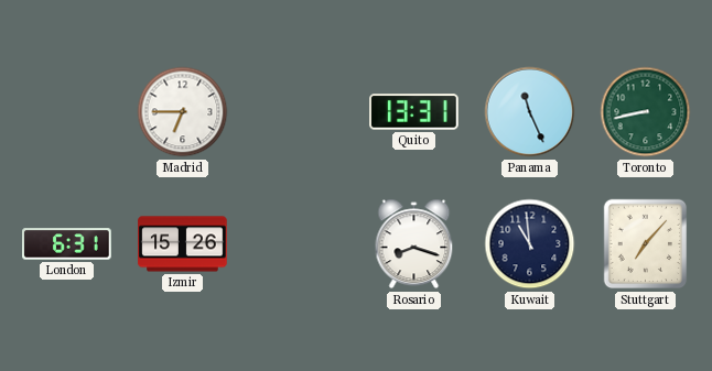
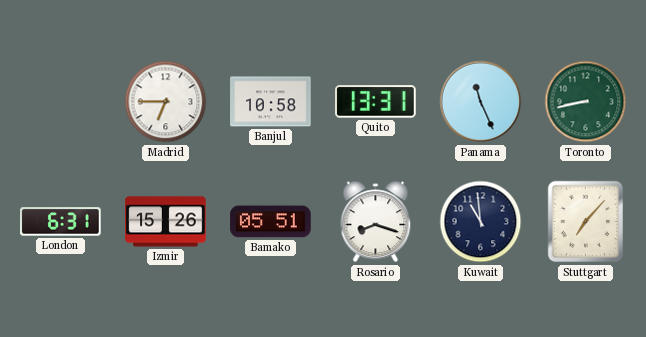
Banjul: none -> 10:58 (271, 102)
Bamako: none -> 05:51 (271, 222)
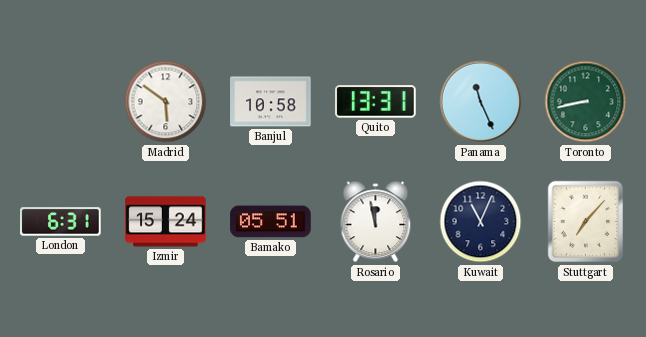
Madrid: 6:45 -> 5:51 (166, 102)
Izmir: 15:26 -> 15:24 (166, 222)
Rosario: 8:18 -> 11:58 (376, 222)
Kuwait: 10:59 -> 11:04 (481, 222)
